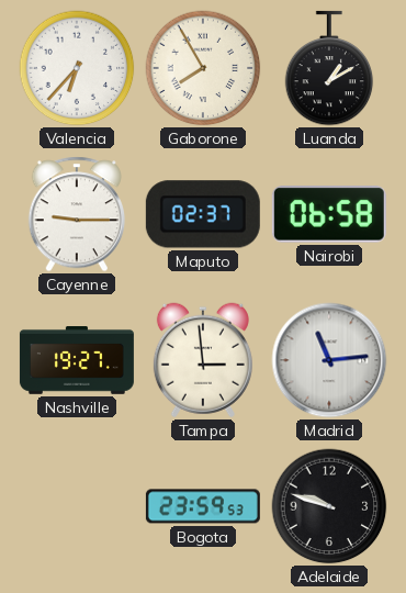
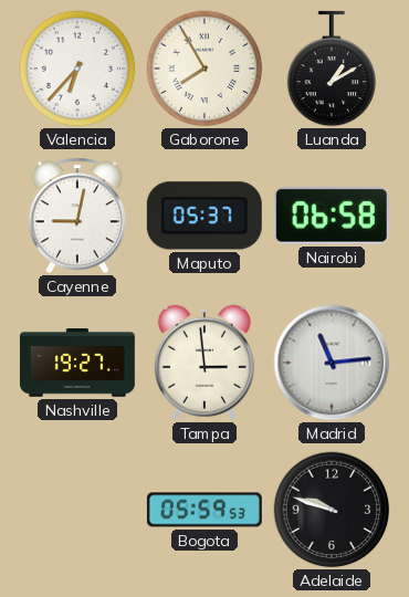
Cayenne: 9:15 -> 9:02 (76, 216)
Maputo: 02:37 -> 05:37 (204, 216)
Bogota: 23:59 -> 05:59 (204, 510)
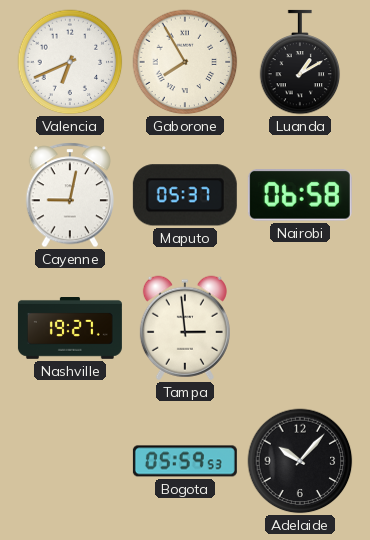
Valencia: 6:37 -> 6:41 (70, 62)
Madrid: 11:14 -> none (332, 363)
Adelaide: 9:48 -> 10:07 (300, 461)
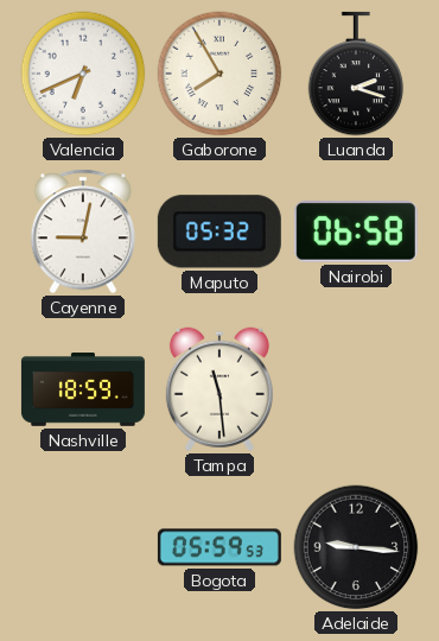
Luanda: 1:10 -> 2:18 (356, 74)
Maputo: 05:37 -> 05:32 (220, 231)
Nashville: 19:27 -> 18:59 (83, 391)
Tampa: 2:59 -> 11:29 (220, 389)
Adelaide: 10:07 -> 9:16 (356, 547)
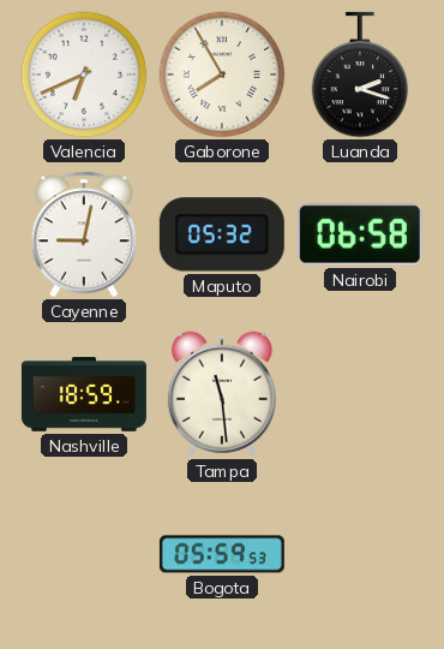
Adelaide: 9:16 -> none (356, 547)
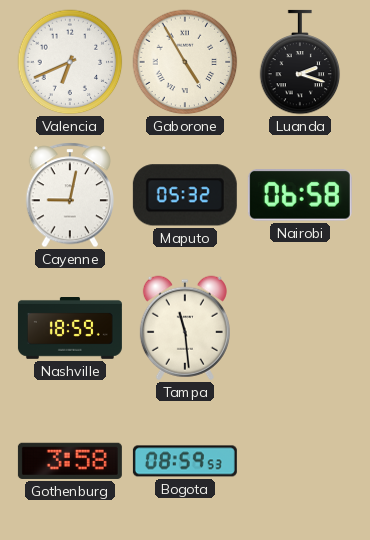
Gaborone: 7:55 -> 4:55 (185, 62)
Gothenburg: none -> 3:58 (70, 461)
Bogota: 05:59 -> 08:59 (185, 461)
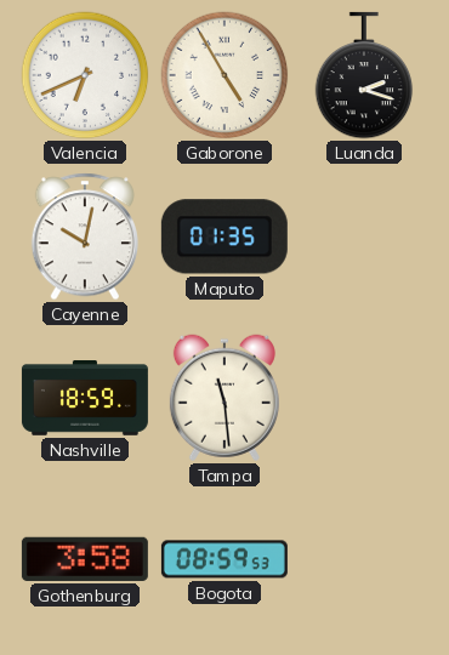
Cayenne: 9:02 -> 10:02 (84, 237)
Maputo: 05:32 -> 01:35 (224, 237)
Nairobi: 06:58 -> none (300, 195)
